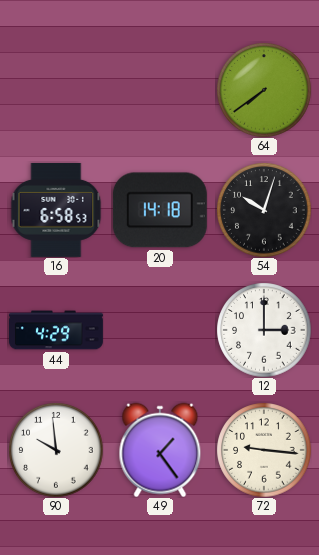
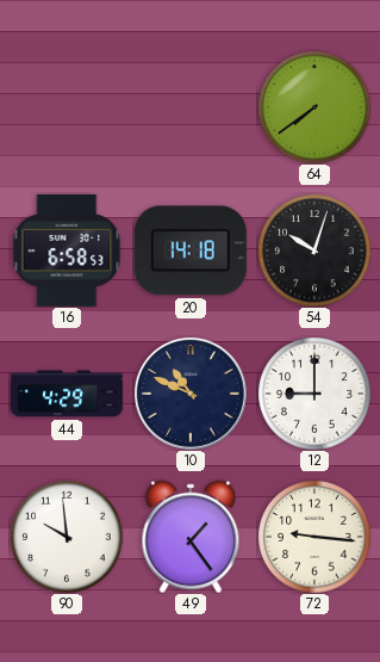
10: none -> 10:49 (191, 394)
12: 3:00 -> 9:00 (314, 394)
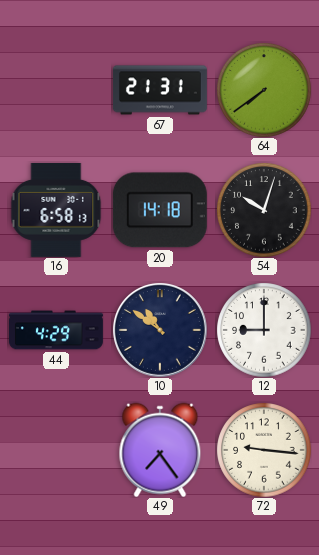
67: none -> 21:31 (160, 90)
16: 6:58:53 -> 6:58:13 (56, 210)
10: 10:49 -> 10:51 (160, 330)
90: 9:59 -> none (67, 537)
49: 1:24 -> 7:24 (160, 450)
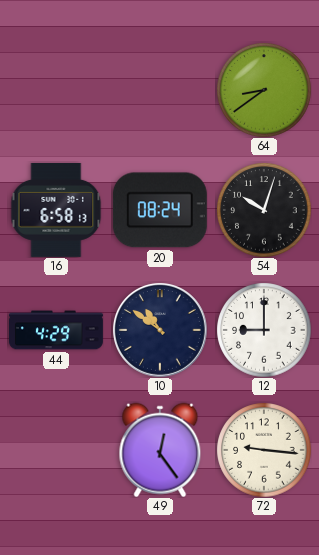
67: 21:31 -> none (160, 90)
64: 7:39 -> 8:39 (264, 90)
20: 14:18 -> 08:24 (160, 210)
49: 7:24 -> 12:24 (160, 450)
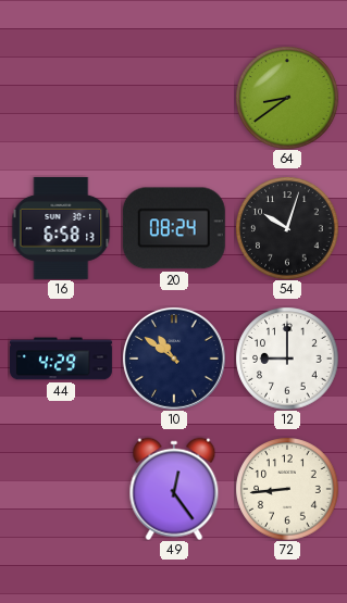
72: 9:16 -> 8:44 (287, 489)
